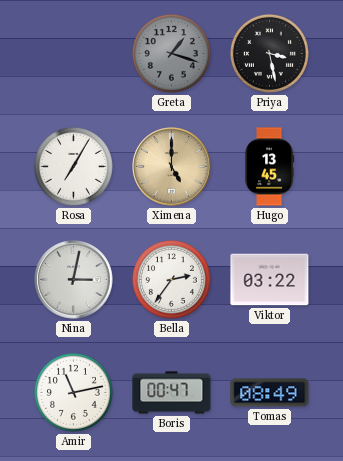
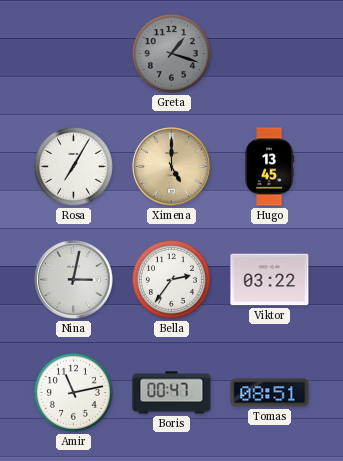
Priya: 3:28 -> none (269, 53)
Tomas: 08:49 -> 08:51 (270, 393)
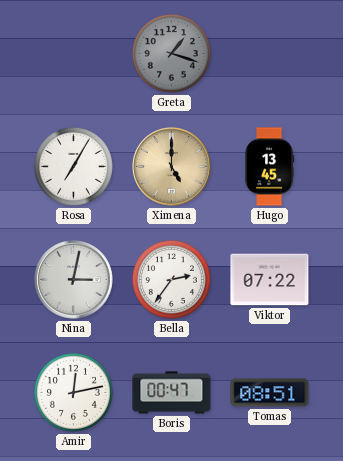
Viktor: 03:22 -> 07:22 (270, 280)
Amir: 11:13 -> 12:13 (73, 392)
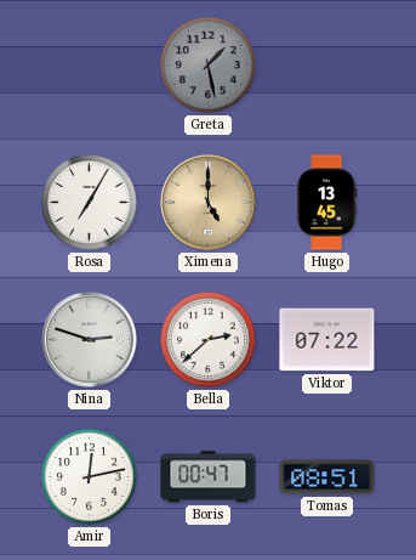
Greta: 1:18 -> 1:28 (207, 64)
Nina: 3:02 -> 2:48 (90, 340)
Bella: 2:36 -> 2:38 (207, 339)
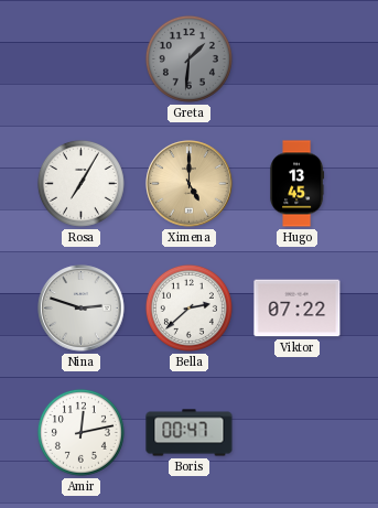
Greta: 1:28 -> 1:31 (188, 58)
Tomas: 08:51 -> none (327, 477)
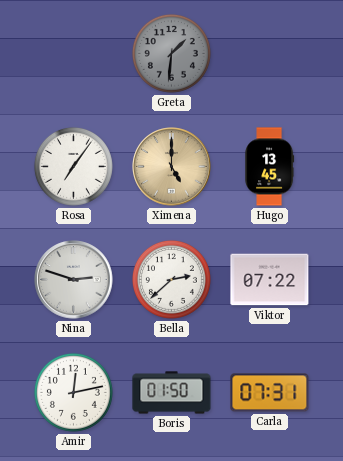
Rosa: 7:05 -> 7:06 (73, 166)
Boris: 00:47 -> 01:50 (172, 393)
Carla: none -> 07:31 (270, 393)
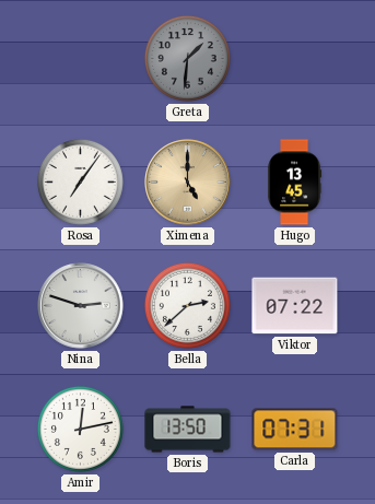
Boris: 01:50 -> 13:50 (188, 430)
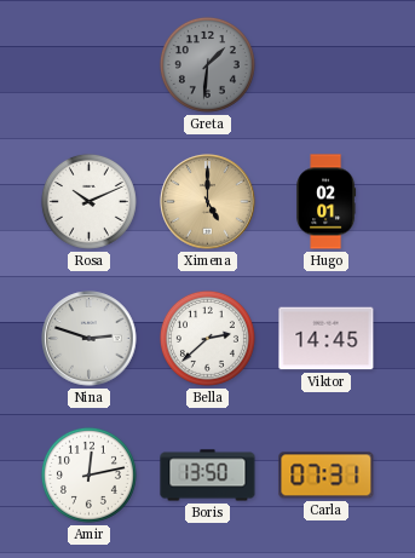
Rosa: 7:06 -> 10:11 (88, 201)
Hugo: 13:45 -> 02:01 (327, 202)
Viktor: 07:22 -> 14:45 (327, 339)
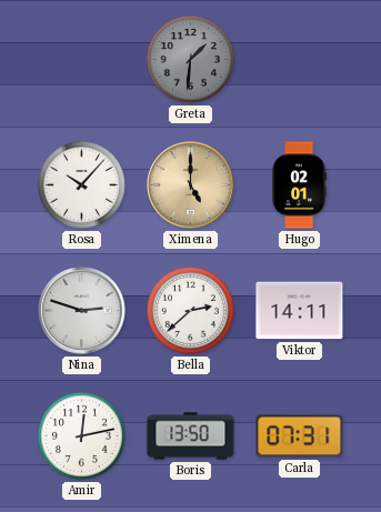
Rosa: 10:11 -> 10:07 (81, 184)
Viktor: 14:45 -> 14:11 (300, 311)
